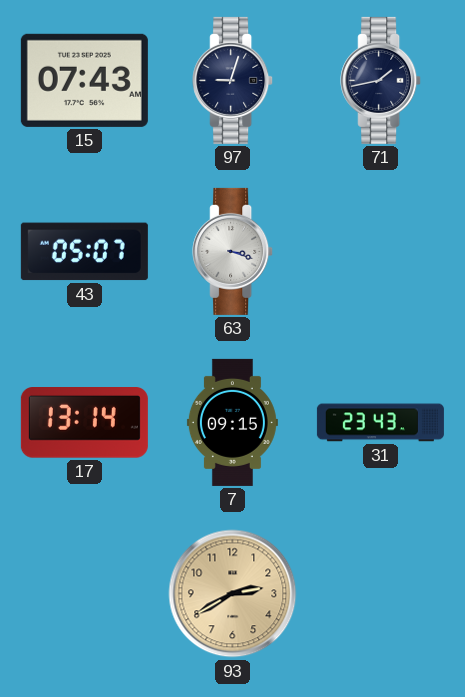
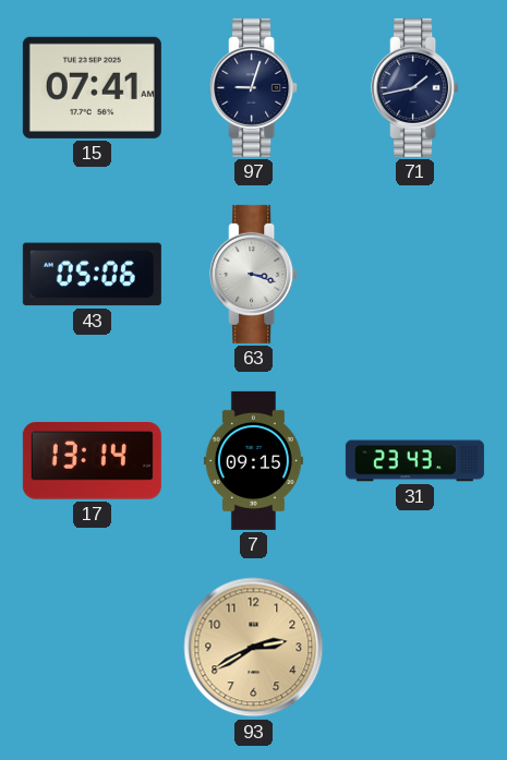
15: 07:43 -> 07:41 (92, 87)
43: 05:07 -> 05:06 (92, 275)
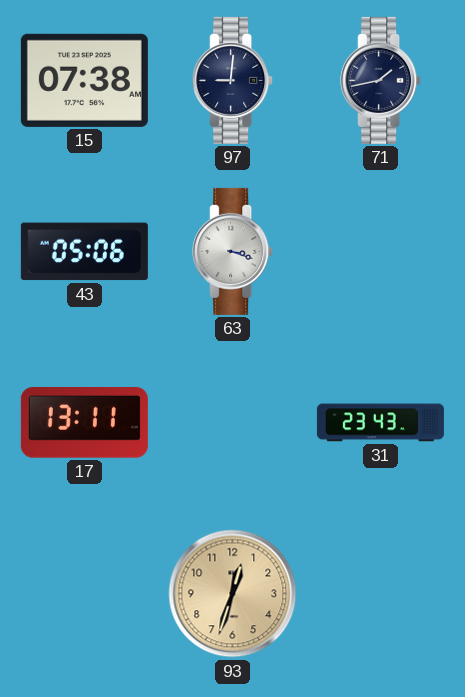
15: 07:41 -> 07:38 (84, 80)
97: 9:03 -> 9:01 (233, 80)
17: 13:14 -> 13:11 (84, 423)
7: 09:15 -> none (253, 460)
93: 2:40 -> 12:33 (233, 594)
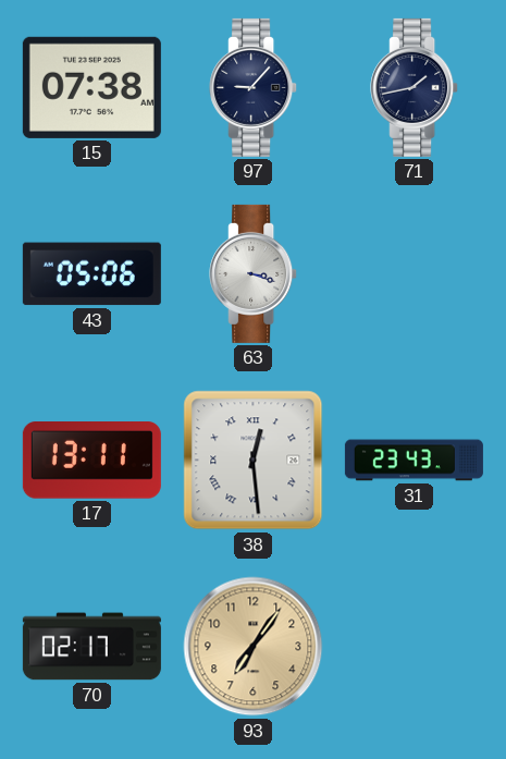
97: 9:01 -> 9:07 (254, 87)
38: none -> 12:29 (254, 461)
70: none -> 02:17 (91, 647)
93: 12:33 -> 7:06 (254, 647)
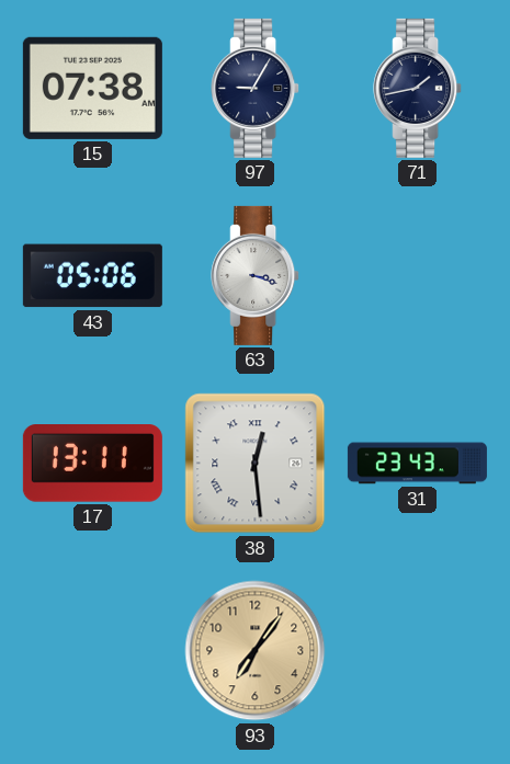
97: 9:07 -> 9:05 (256, 88)
70: 02:17 -> none (91, 647)
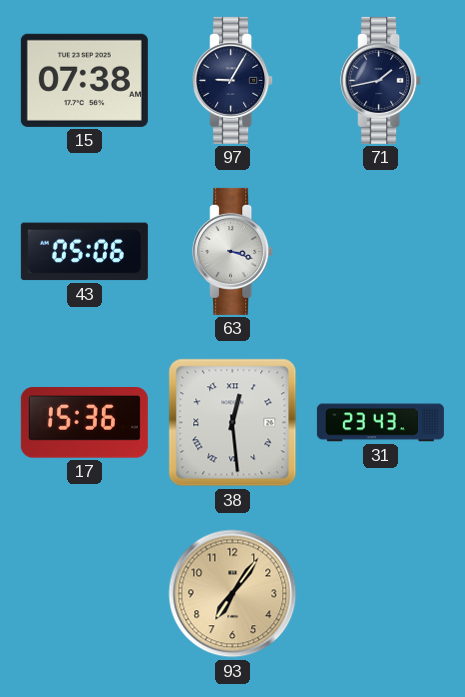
17: 13:11 -> 15:36 (84, 423)
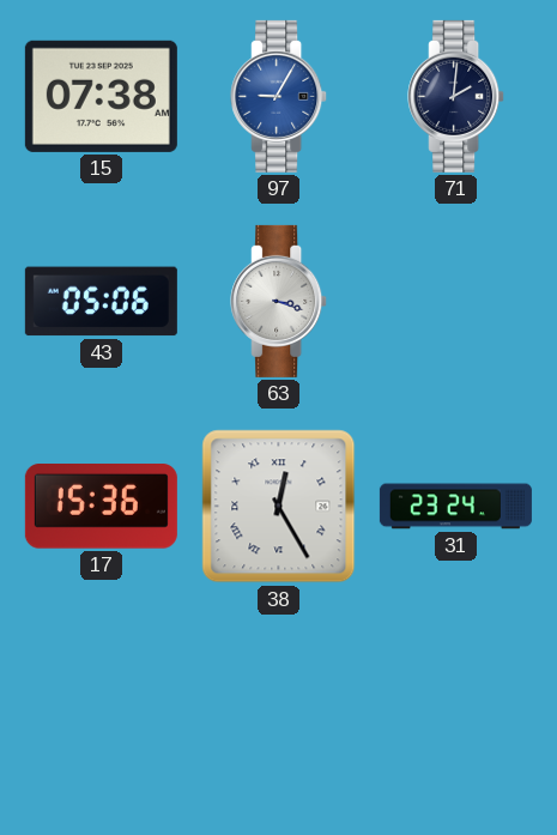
97 dial: navy -> blue (279, 96)
71: 1:43 -> 2:01 (456, 96)
38: 12:29 -> 12:25 (279, 507)
31: 23:43 -> 23:24 (455, 507)
93: 7:06 -> none (233, 594)
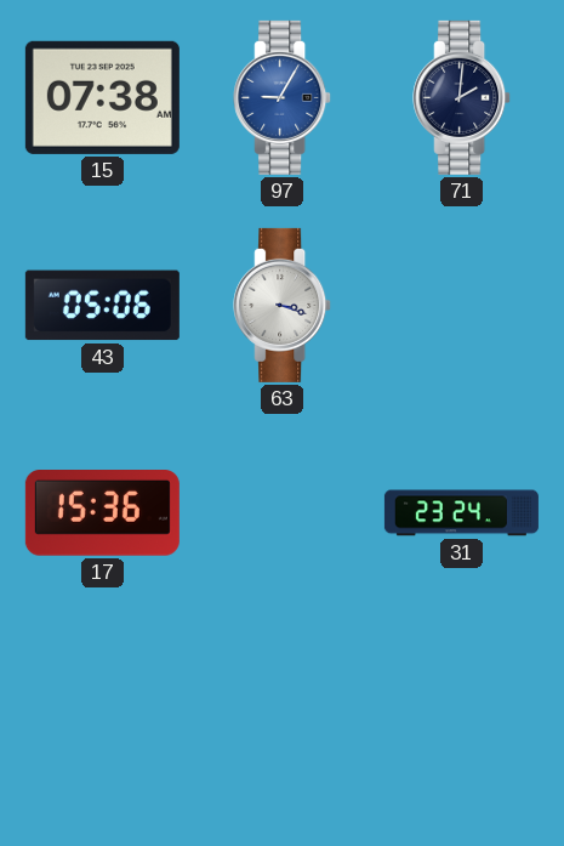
38: 12:25 -> none (279, 507)
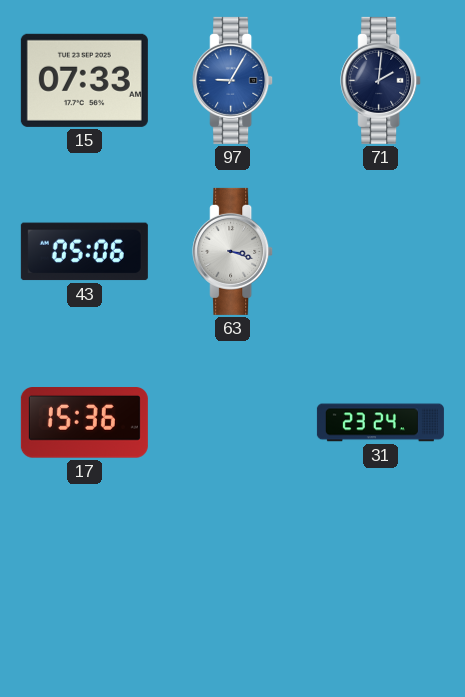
15: 07:38 -> 07:33 (84, 80)
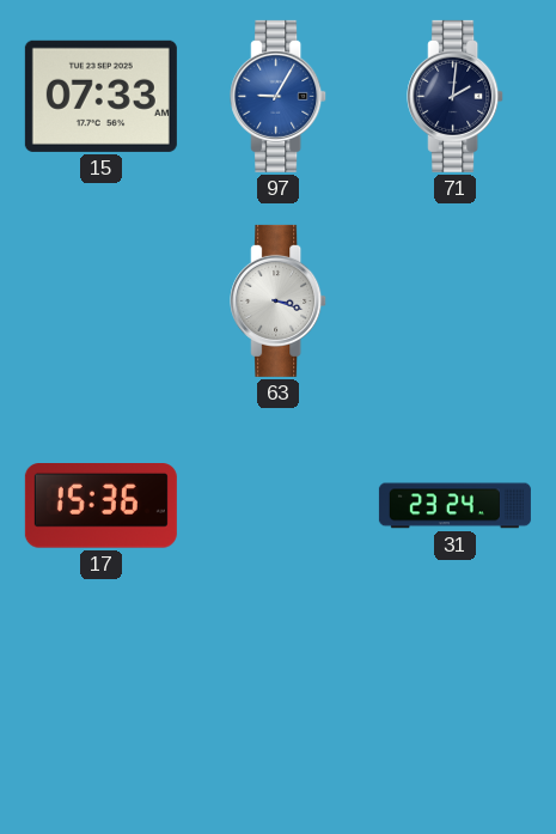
43: 05:06 -> none (84, 252)
